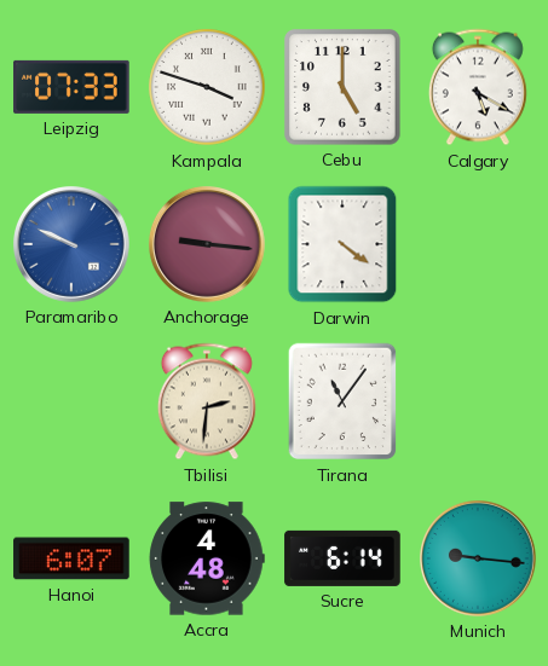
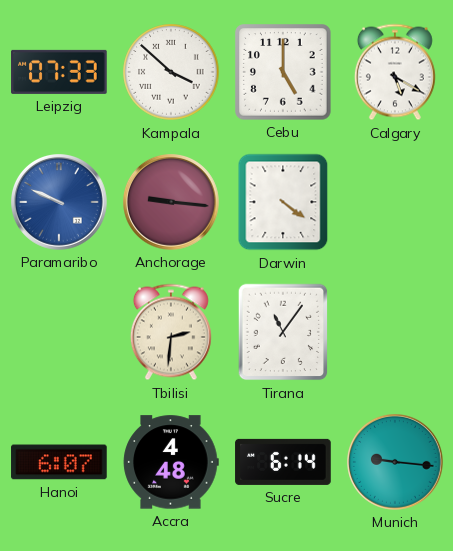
Kampala: 3:48 -> 3:52 (171, 72)
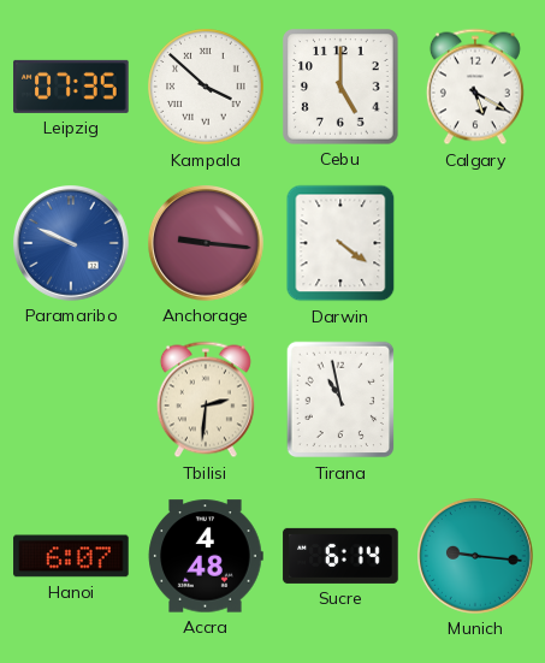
Leipzig: 07:33 -> 07:35 (71, 87)
Tirana: 11:06 -> 10:58 (340, 399)
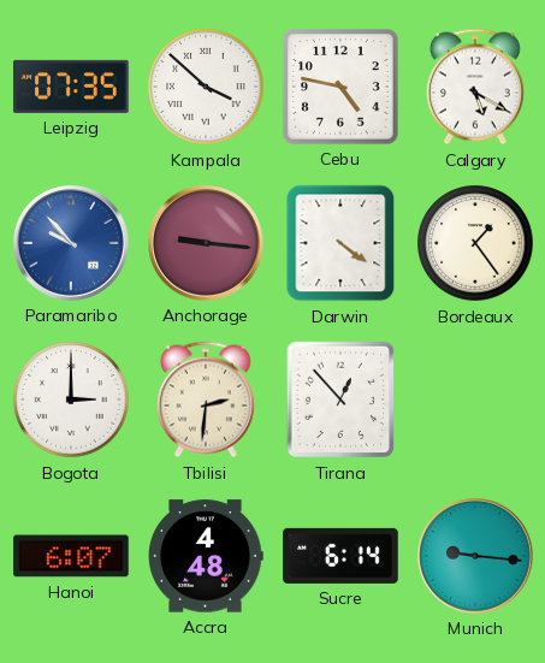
Cebu: 5:00 -> 4:47 (340, 87)
Paramaribo: 9:49 -> 9:53 (72, 244)
Bordeaux: none -> 1:24 (475, 243)
Bogota: none -> 3:00 (71, 399)
Tirana: 10:58 -> 12:53 (340, 399)
